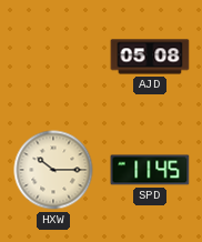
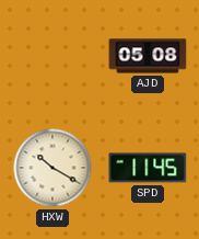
HXW: 10:15 -> 10:20 (52, 168)
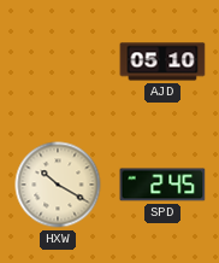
AJD: 05:08 -> 05:10 (162, 62)
SPD: 11:45 -> 2:45 (162, 185)
